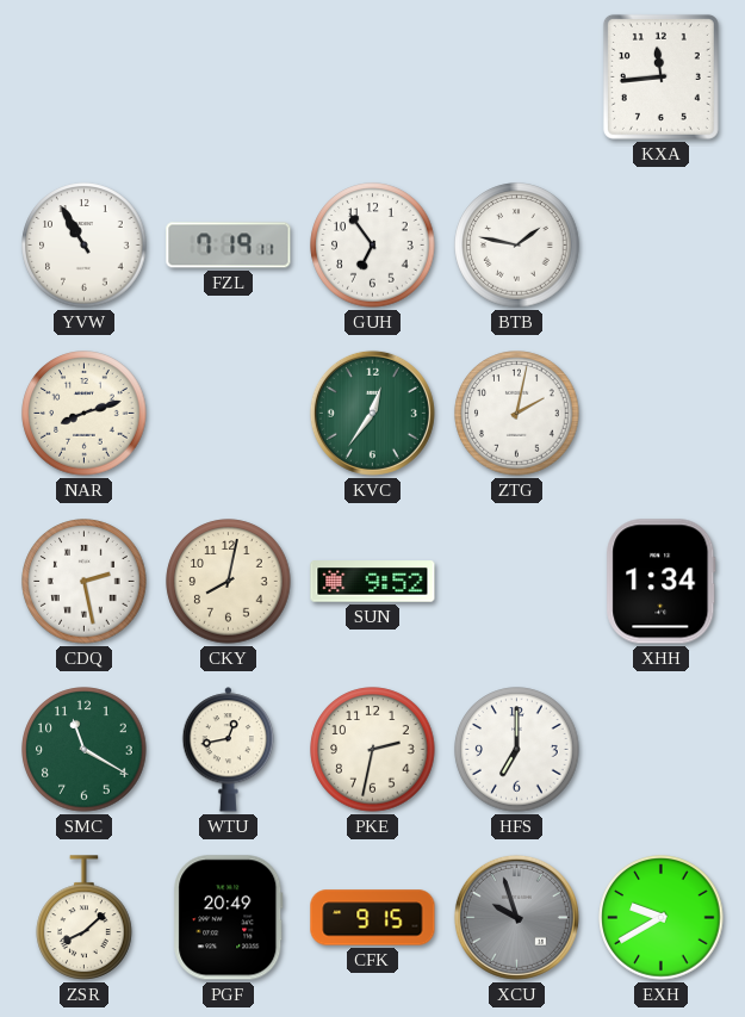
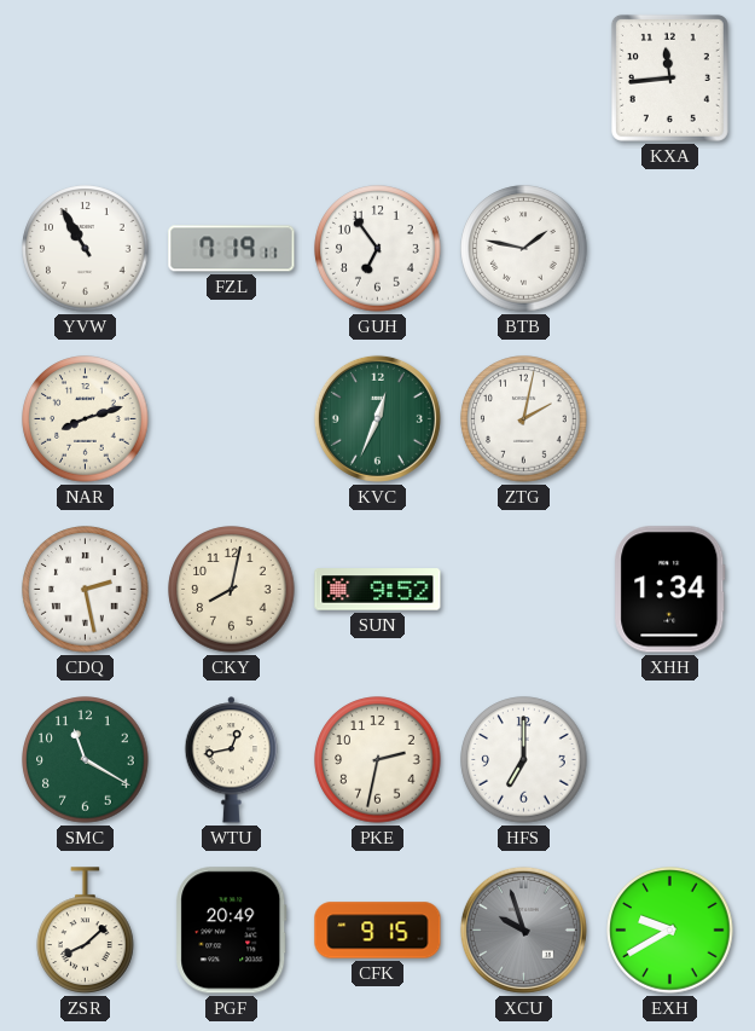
KVC: 12:36 -> 12:34 (377, 418)
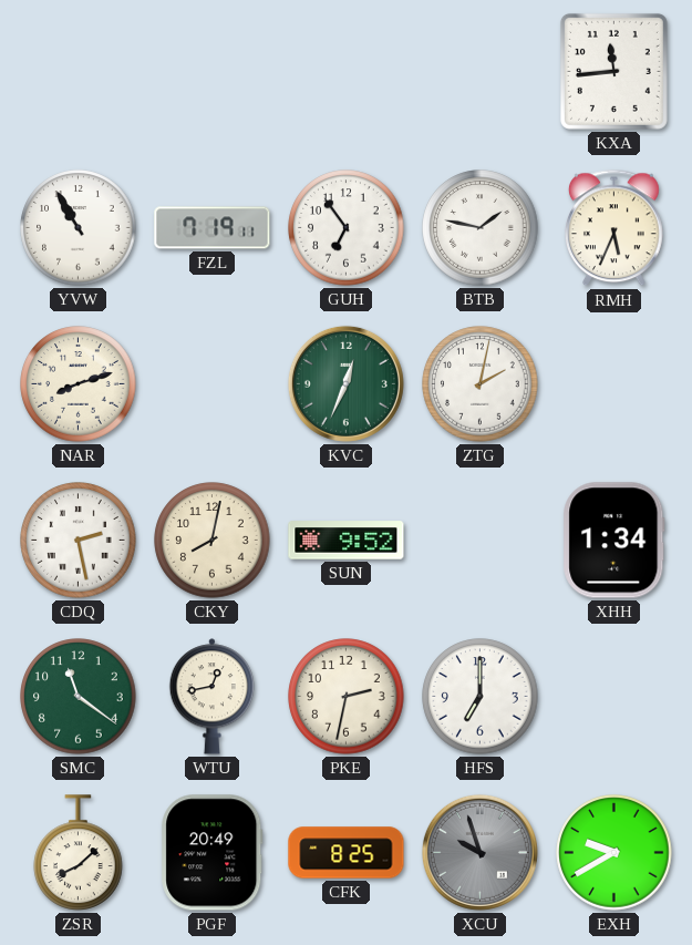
RMH: none -> 5:34 (614, 228)
SMC: 11:20 -> 11:21 (79, 697)
CFK: 9:15 -> 8:25 (347, 853)
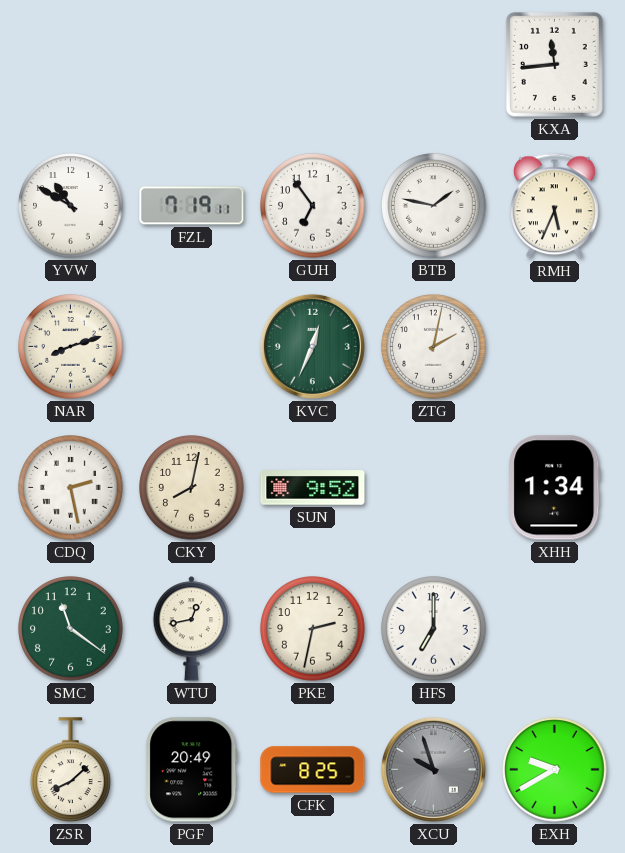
YVW: 10:55 -> 10:50 (71, 206)
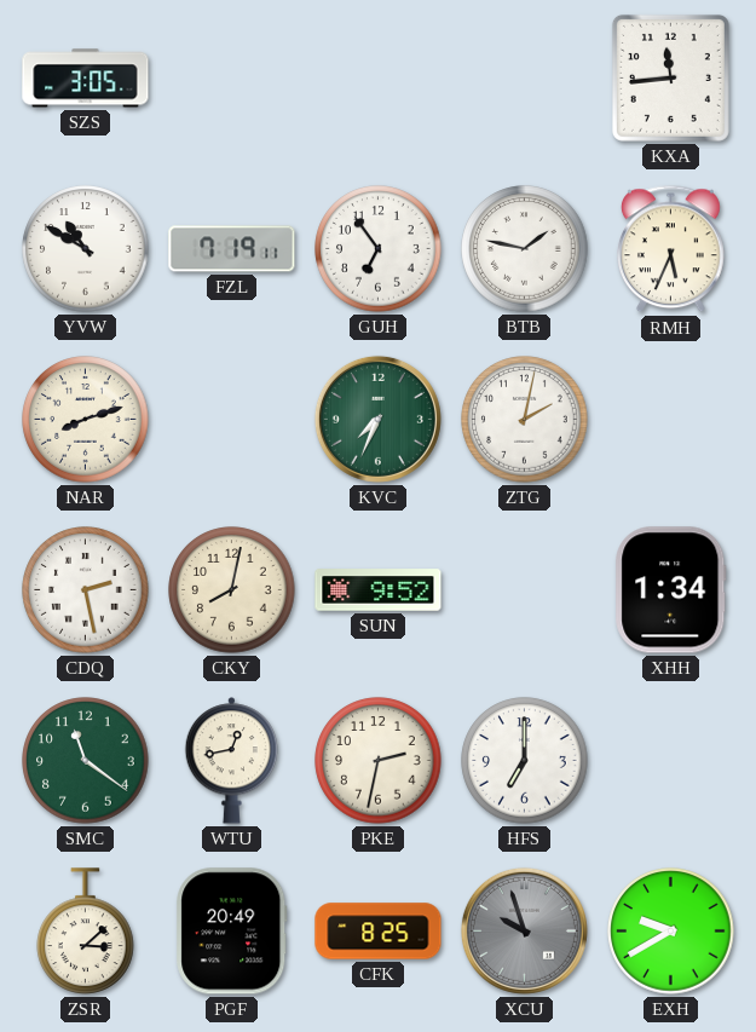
SZS: none -> 3:05 (86, 79)
KVC: 12:34 -> 7:34 (377, 419)
ZSR: 8:08 -> 3:08 (86, 932)
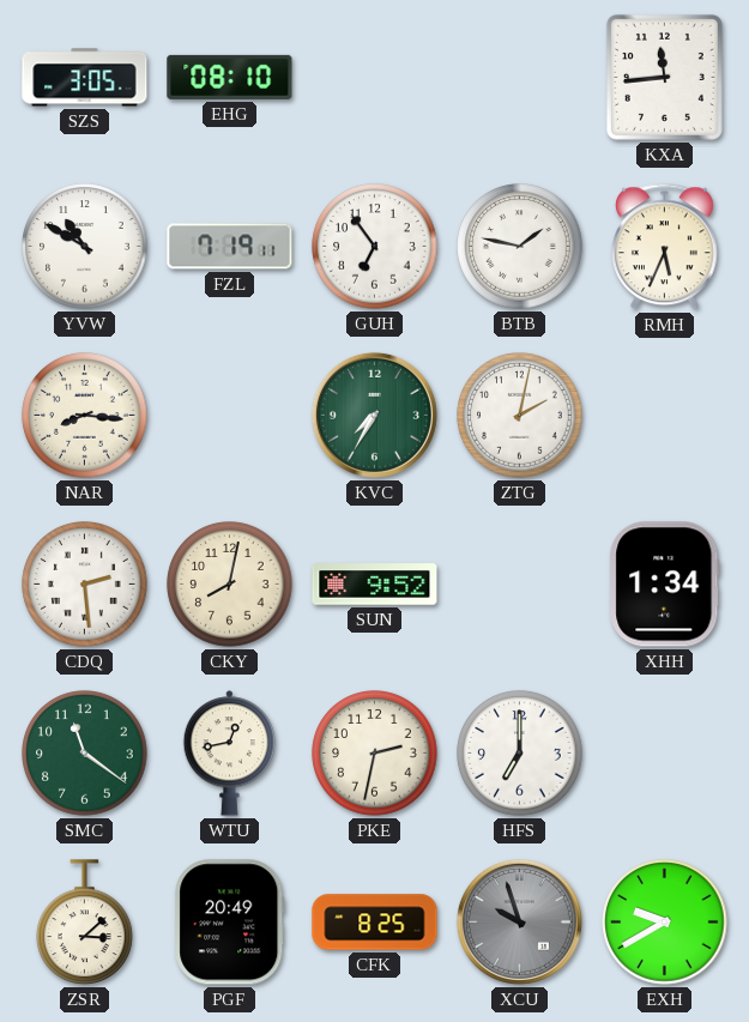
EHG: none -> 08:10 (230, 77)
NAR: 8:12 -> 8:16 (85, 416)
KVC: 7:34 -> 7:35 (374, 415)
CDQ: 2:28 -> 2:29 (85, 585)
